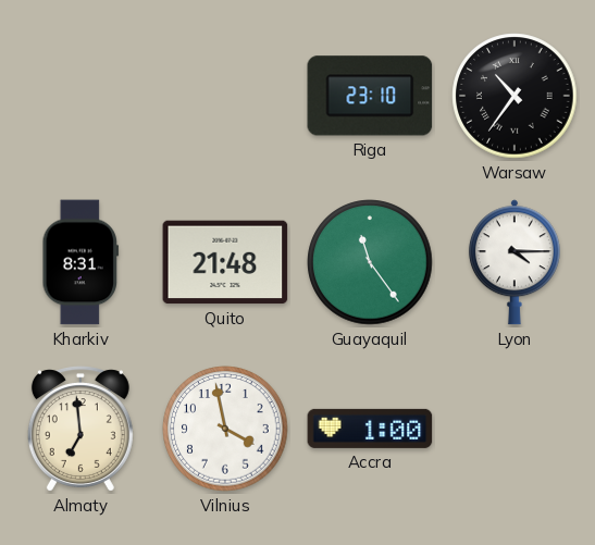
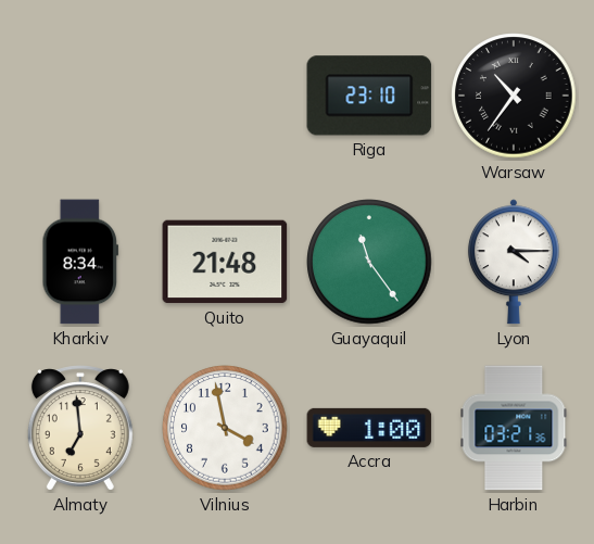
Kharkiv: 8:31 -> 8:34 (80, 262)
Harbin: none -> 03:21 (514, 428)
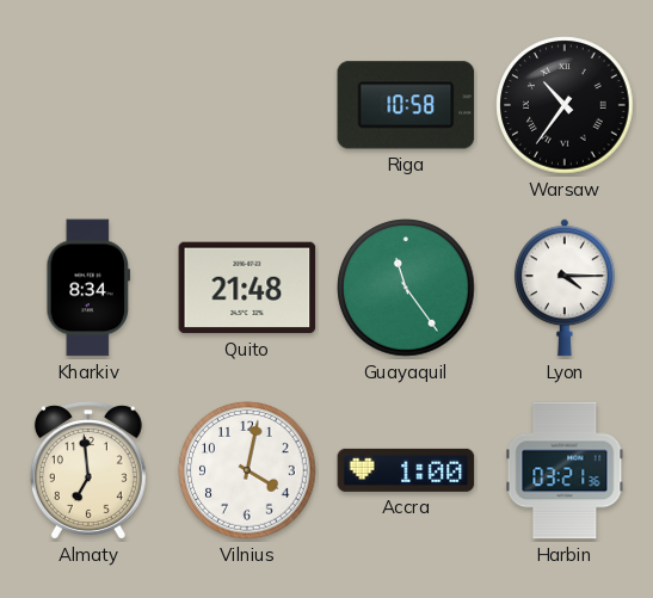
Riga: 23:10 -> 10:58 (406, 105)
Vilnius: 3:58 -> 4:02 (247, 470)
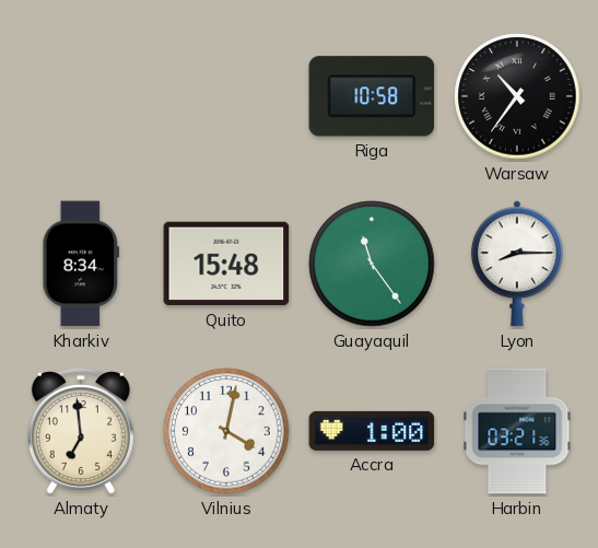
Quito: 21:48 -> 15:48 (226, 264)
Lyon: 4:15 -> 8:15 (517, 264)
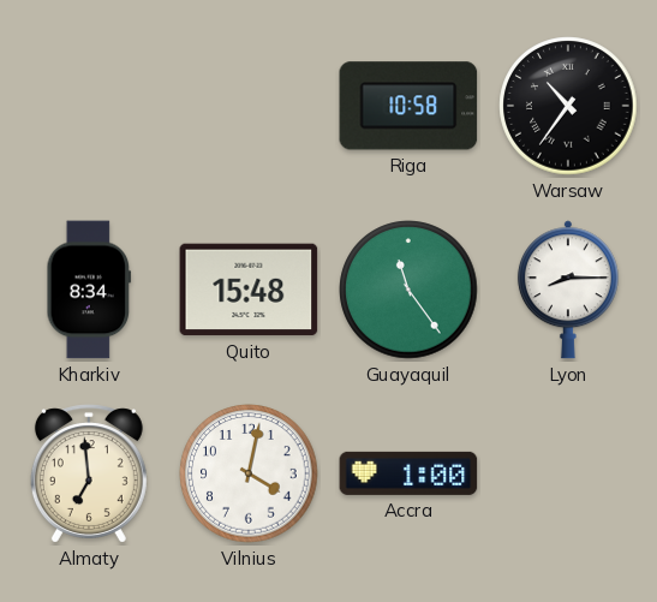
Harbin: 03:21 -> none (517, 431)
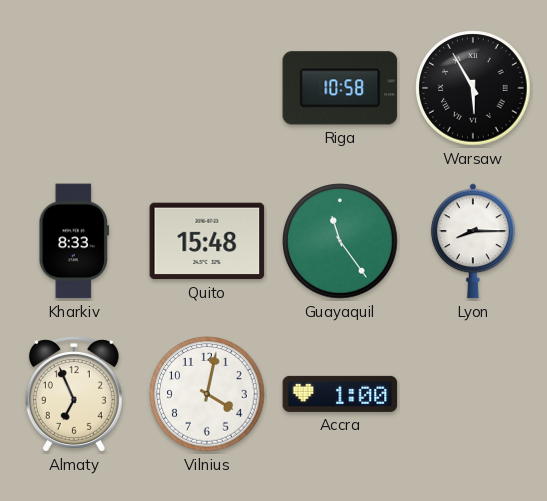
Warsaw: 10:36 -> 5:55 (473, 88)
Kharkiv: 8:34 -> 8:33 (74, 241)
Almaty: 6:59 -> 6:56 (74, 394)
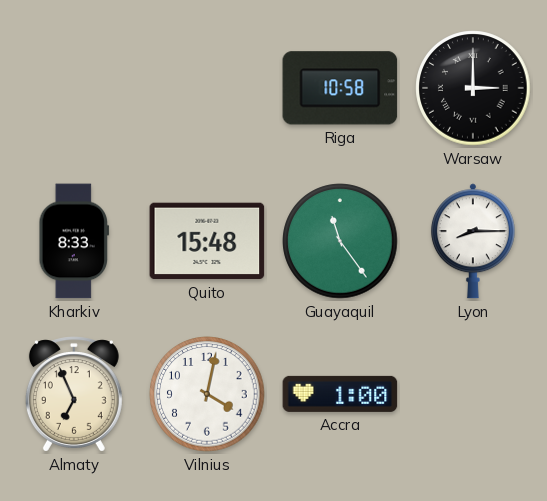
Warsaw: 5:55 -> 3:00 (473, 88)
